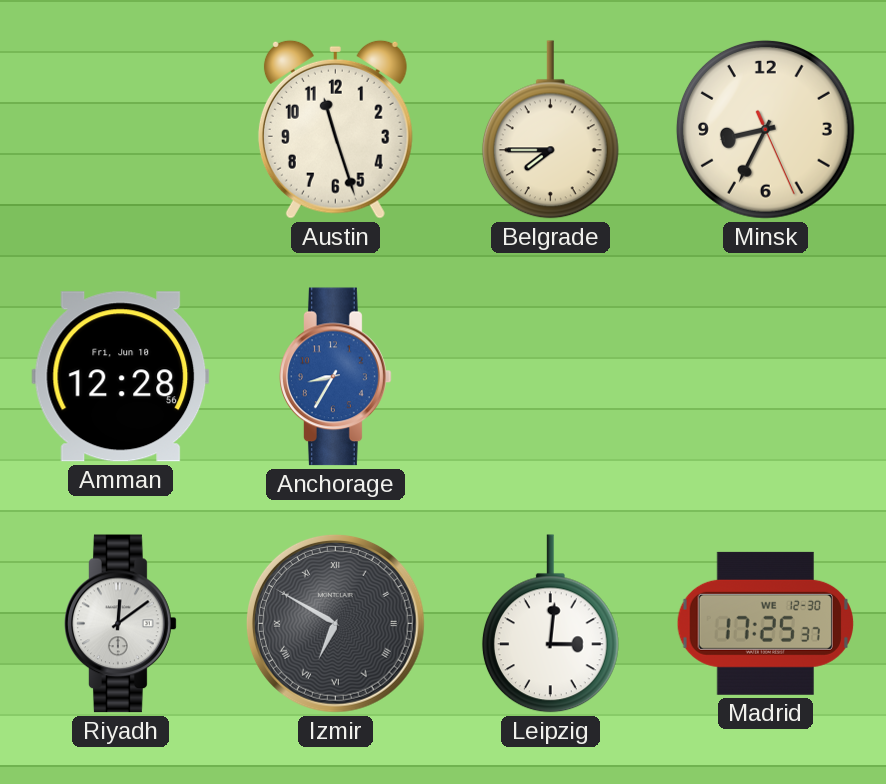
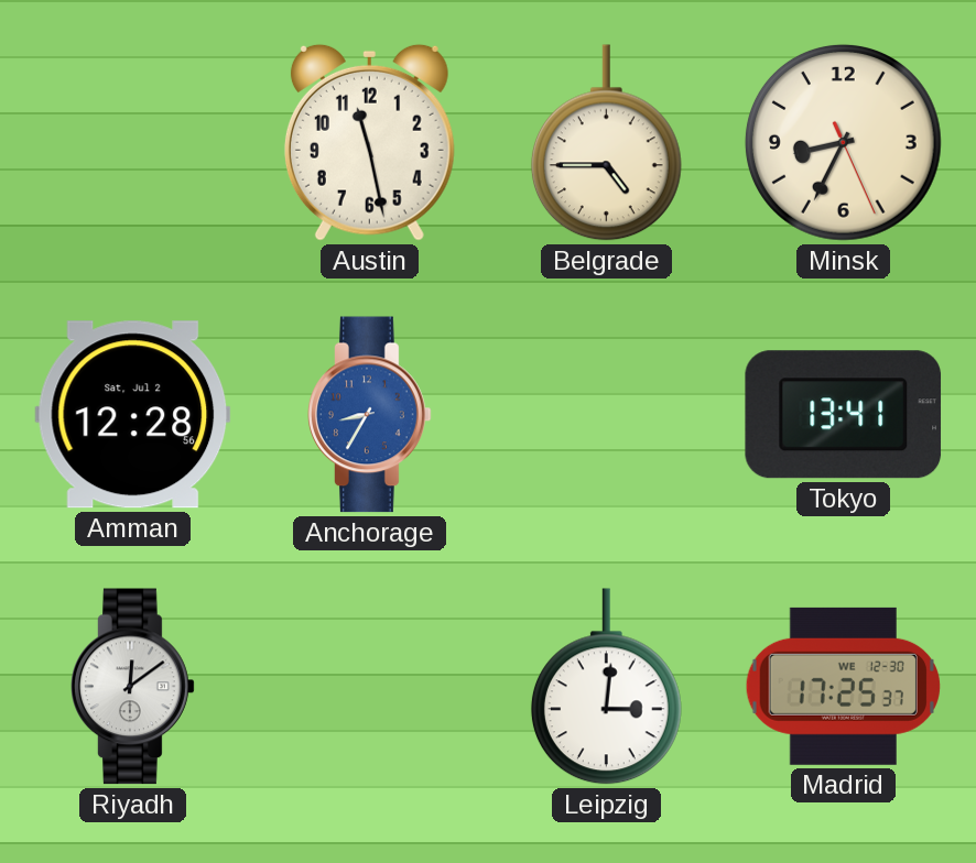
Austin: 11:27 -> 11:28 (369, 142)
Belgrade: 7:45 -> 4:45 (606, 143)
Amman date: Fri, Jun 10 -> Sat, Jul 2 (133, 415)
Tokyo: none -> 13:41 (844, 415)
Izmir: 6:50 -> none (335, 623)
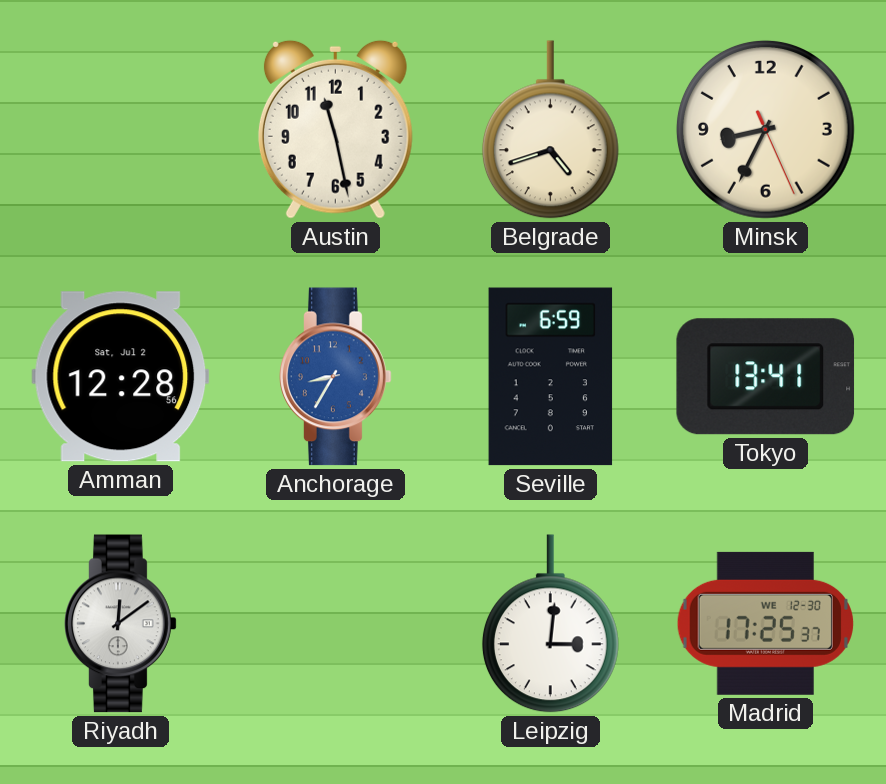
Belgrade: 4:45 -> 4:42 (550, 130)
Seville: none -> 6:59 (551, 377)
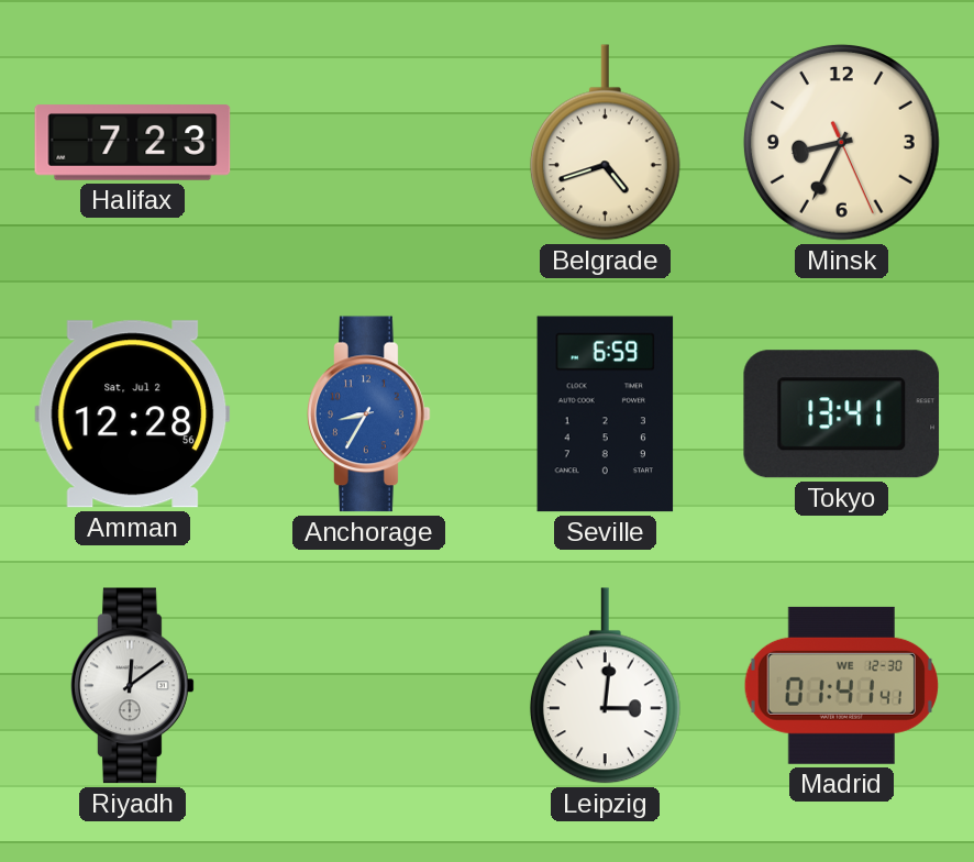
Halifax: none -> 7:23 (133, 143)
Austin: 11:28 -> none (335, 129)
Madrid: 17:25 -> 01:41 (841, 685)
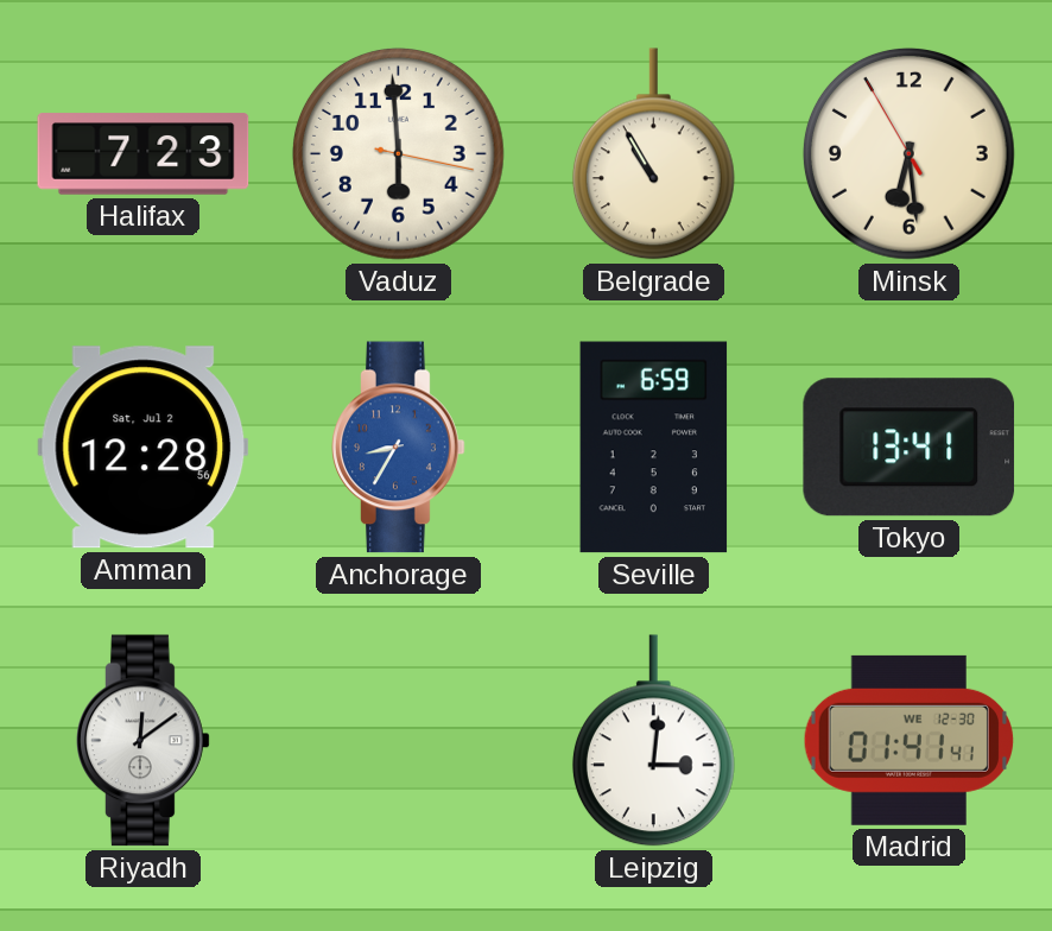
Vaduz: none -> 5:59 (398, 153)
Belgrade: 4:42 -> 10:55 (653, 154)
Minsk: 8:34 -> 6:28 (908, 153)
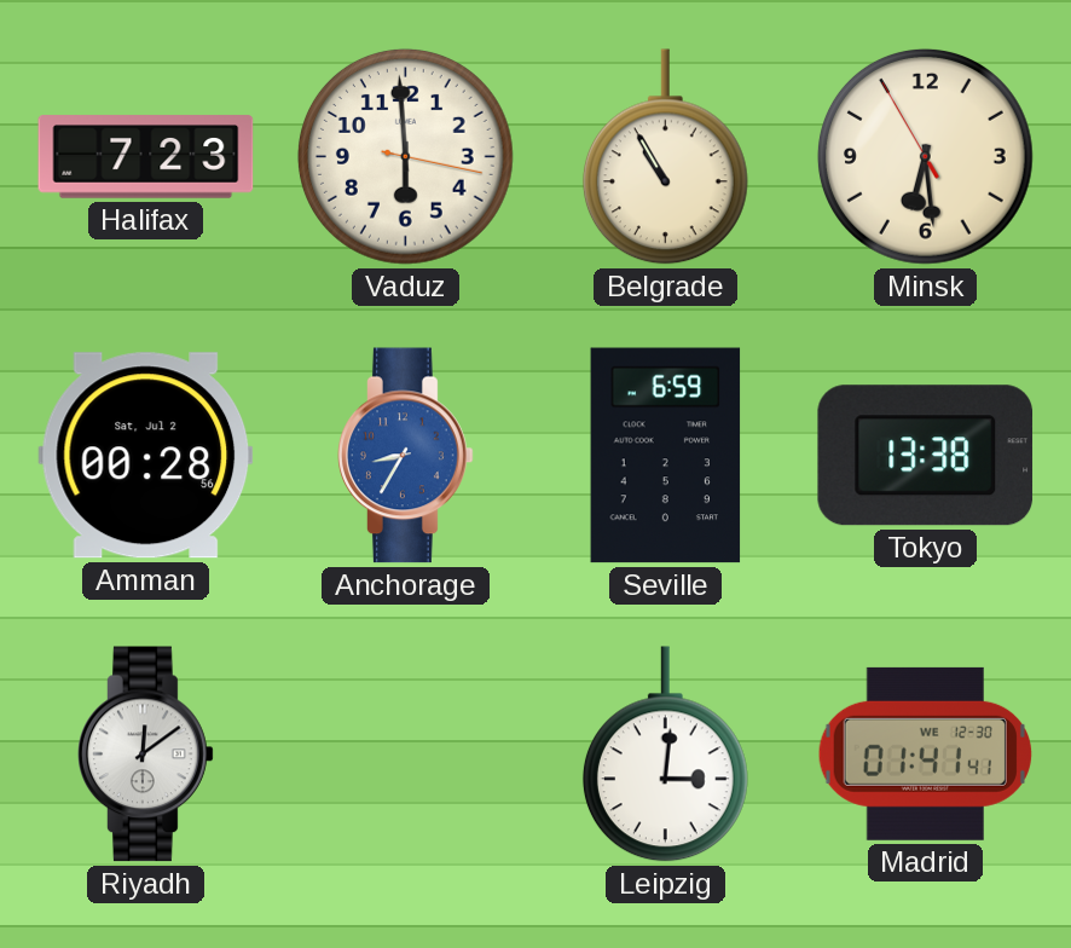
Amman: 12:28 -> 00:28 (146, 456)
Tokyo: 13:41 -> 13:38 (926, 456)
